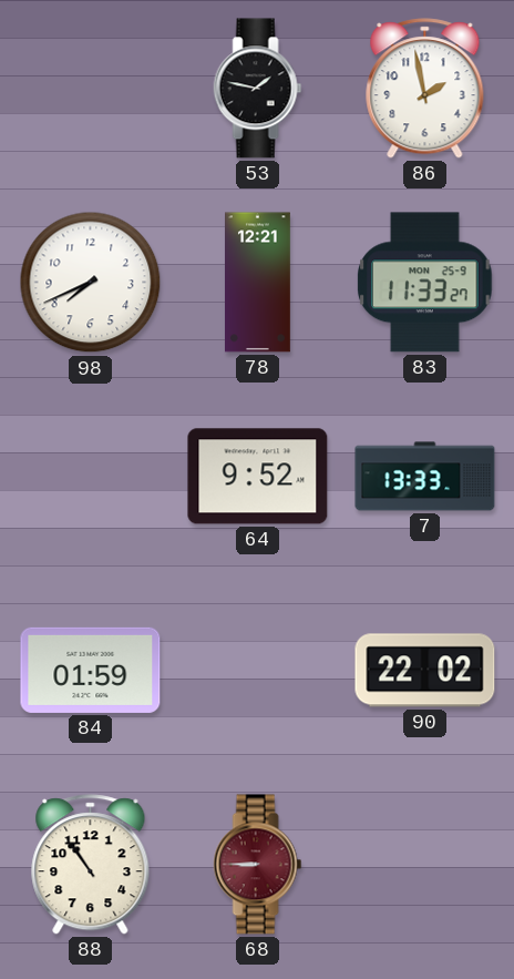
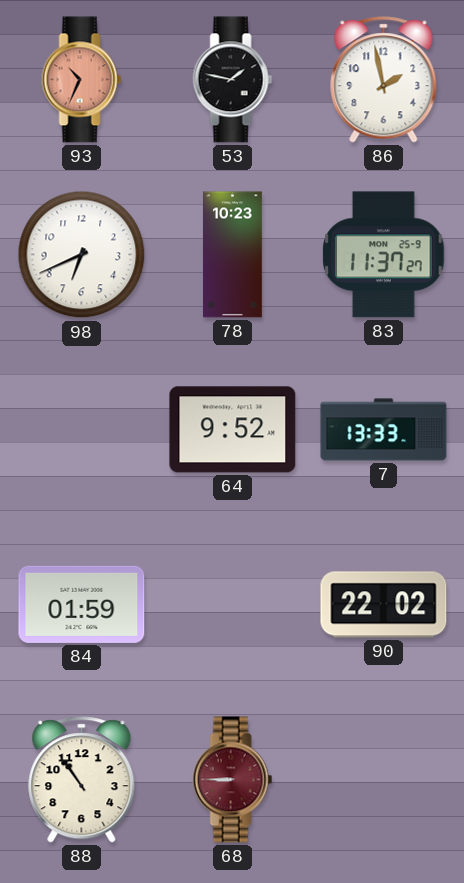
93: none -> 10:34 (82, 80)
98: 7:41 -> 6:41 (82, 255)
78: 12:21 -> 10:23 (233, 255)
83: 11:33 -> 11:37 (384, 255)
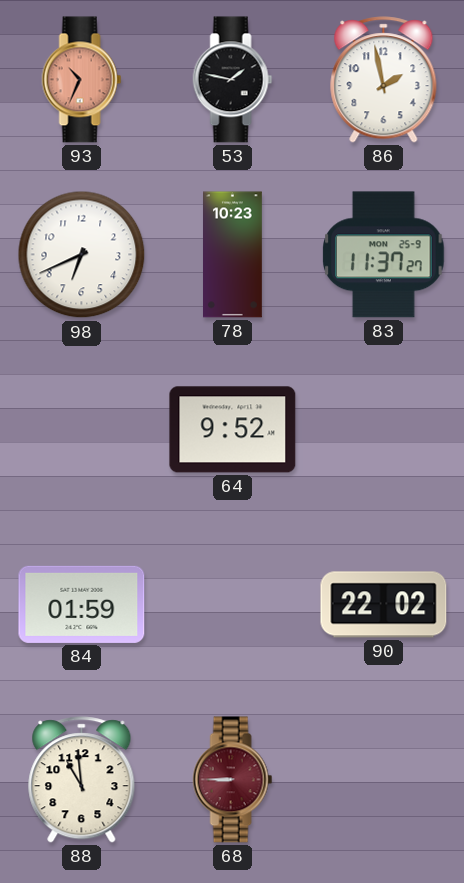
7: 13:33 -> none (384, 430)
88: 10:54 -> 10:59 (82, 780)
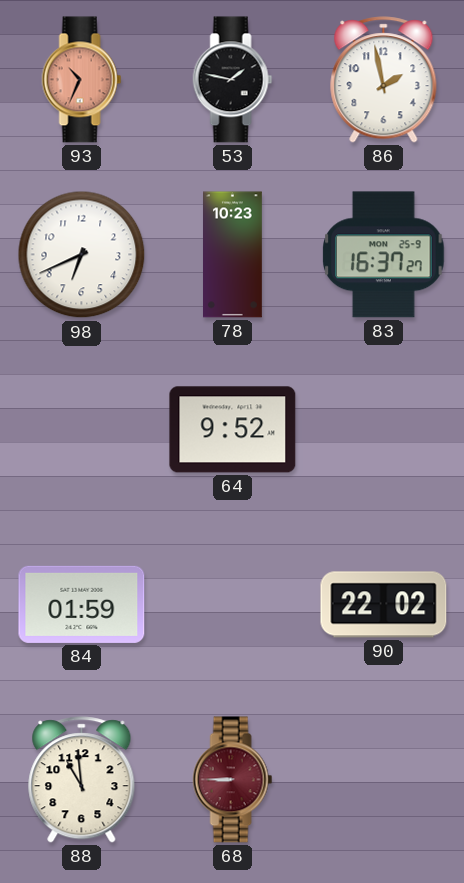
83: 11:37 -> 16:37 (384, 255)
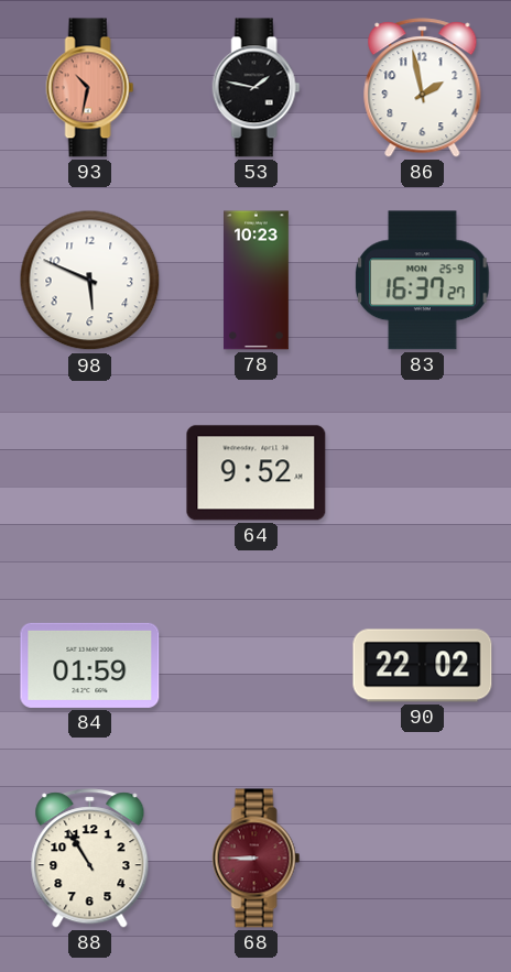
93: 10:34 -> 10:32 (90, 88)
98: 6:41 -> 5:49 (90, 281)
88: 10:59 -> 10:55 (90, 859)
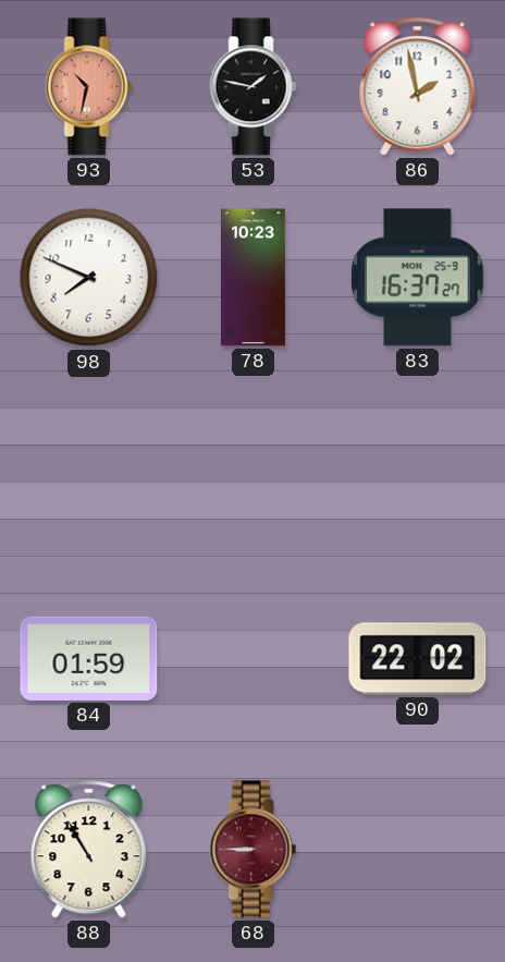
98: 5:49 -> 7:49 (89, 278)
64: 9:52 -> none (257, 473)
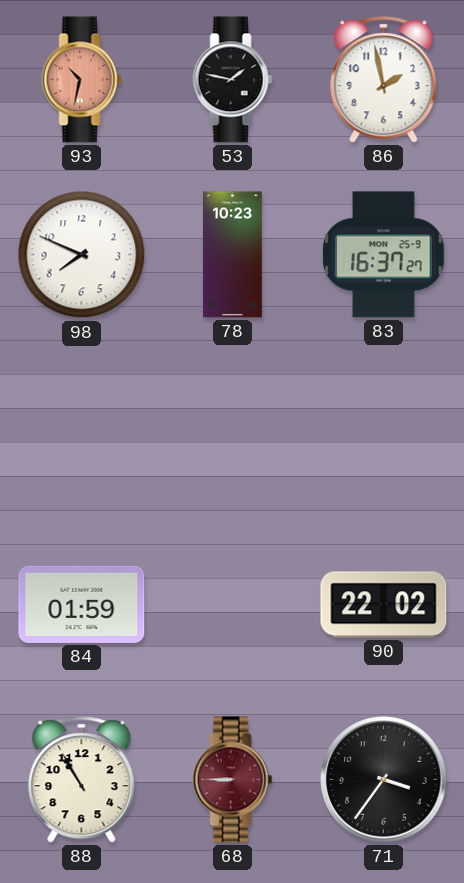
71: none -> 3:36 (384, 780)
